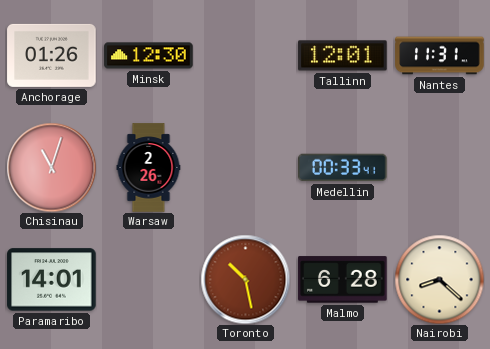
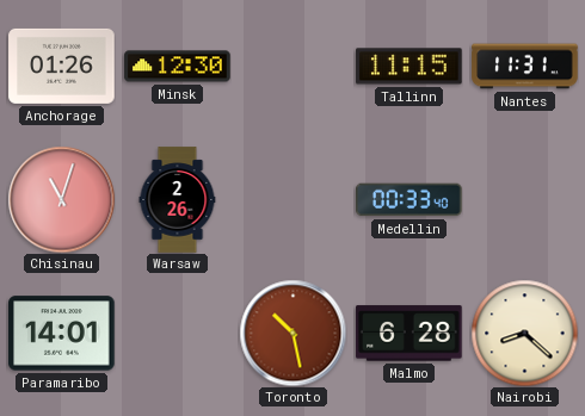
Tallinn: 12:01 -> 11:15 (410, 67)
Medellin: 00:33:41 -> 00:33:40 (410, 200)
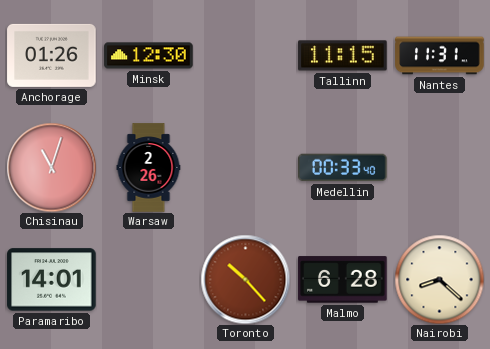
Toronto: 10:28 -> 10:23 (245, 279)
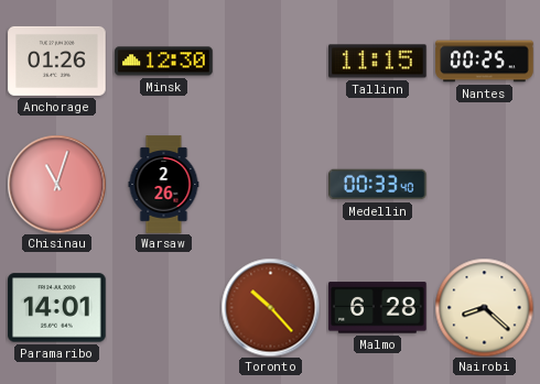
Nantes: 11:31 -> 00:25 (485, 62)
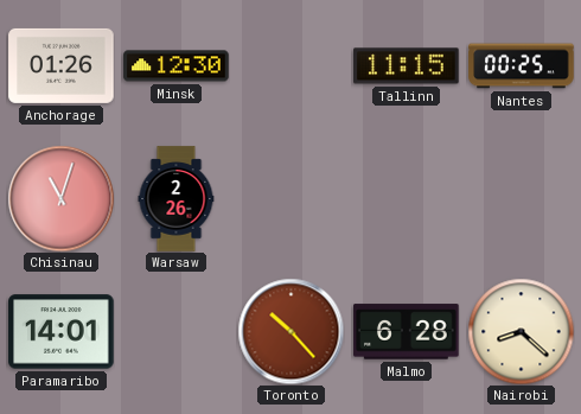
Medellin: 00:33 -> none (378, 185)
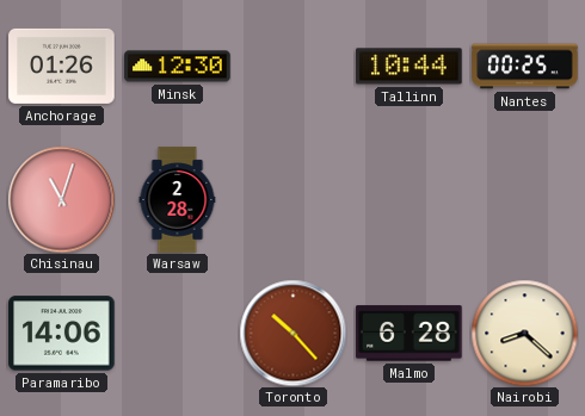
Tallinn: 11:15 -> 10:44 (410, 67)
Warsaw: 2:26 -> 2:28 (178, 200)
Paramaribo: 14:01 -> 14:06 (62, 334)
